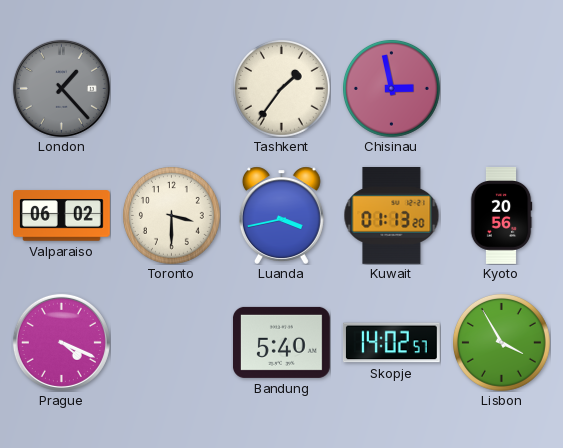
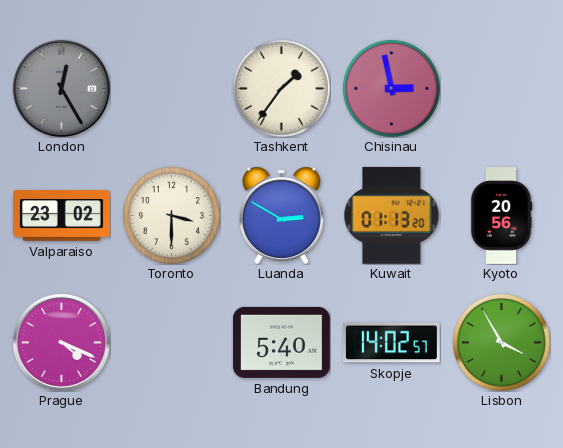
London: 1:23 -> 12:25 (61, 88)
Valparaiso: 06:02 -> 23:02 (62, 216)
Luanda: 3:43 -> 2:50 (281, 215)
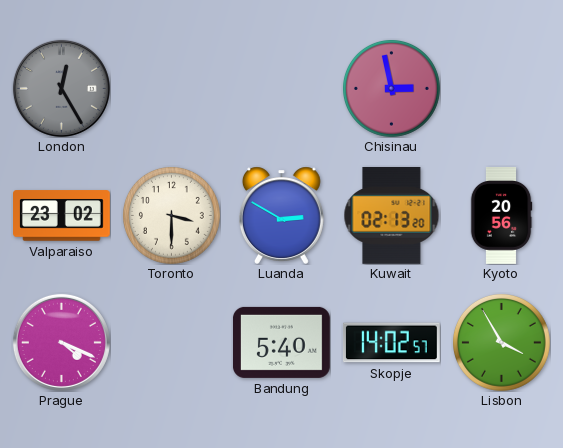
Tashkent: 1:36 -> none (281, 88)
Kuwait: 01:13 -> 02:13 (392, 215)
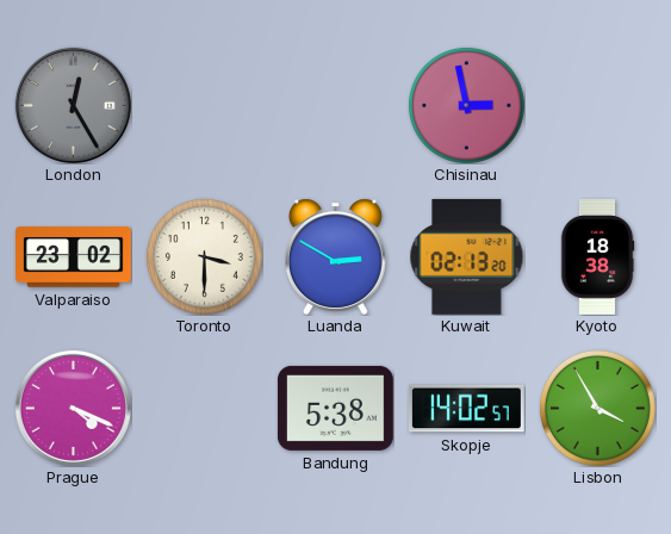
Kyoto: 20:56 -> 18:38 (597, 257)
Bandung: 5:40 -> 5:38 (335, 408)
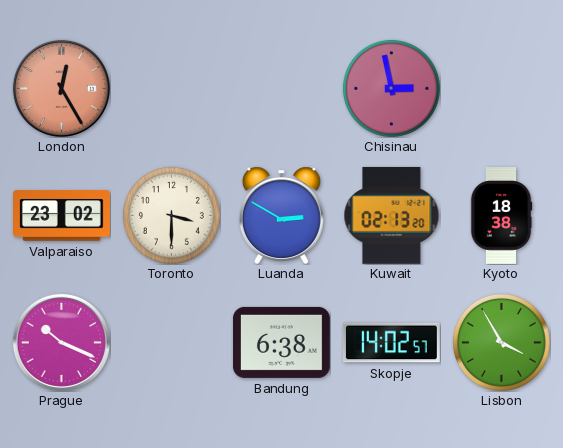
London dial: grey -> salmon (61, 88)
Prague: 4:19 -> 10:19 (61, 342)
Bandung: 5:38 -> 6:38 (281, 342)
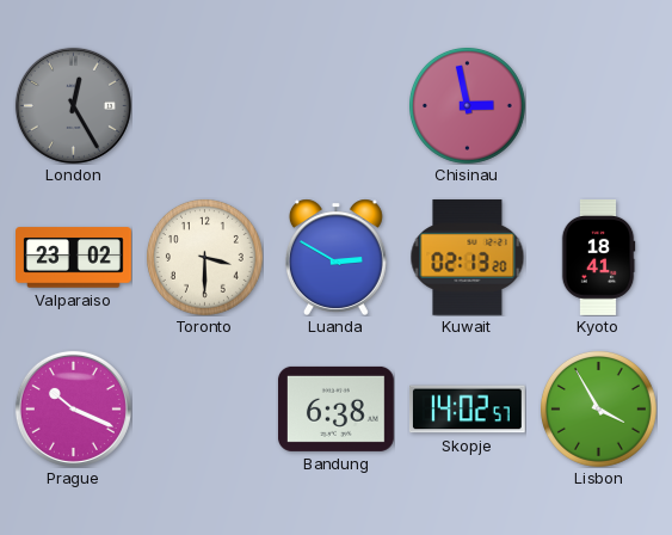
London dial: salmon -> grey (73, 105)
Kyoto: 18:38 -> 18:41 (598, 258)
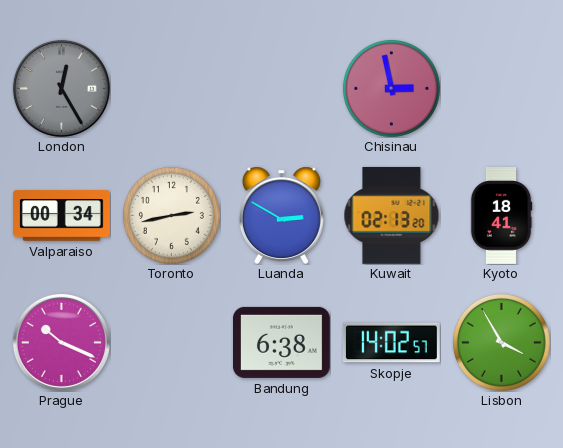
Valparaiso: 23:02 -> 00:34 (62, 216)
Toronto: 3:30 -> 2:43 (171, 215)
